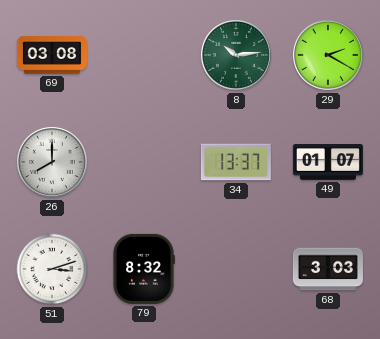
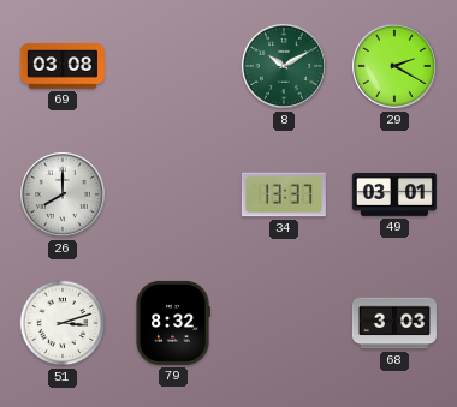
8: 10:14 -> 10:10 (284, 66)
49: 01:07 -> 03:01 (394, 196)
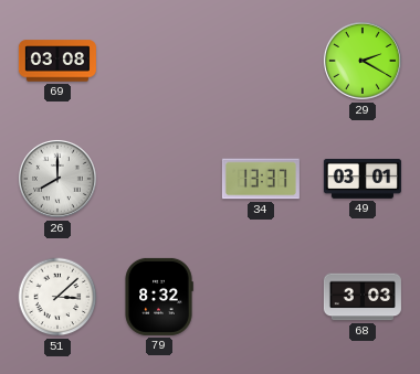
8: 10:10 -> none (284, 66)
51: 3:12 -> 3:08 (57, 297)
